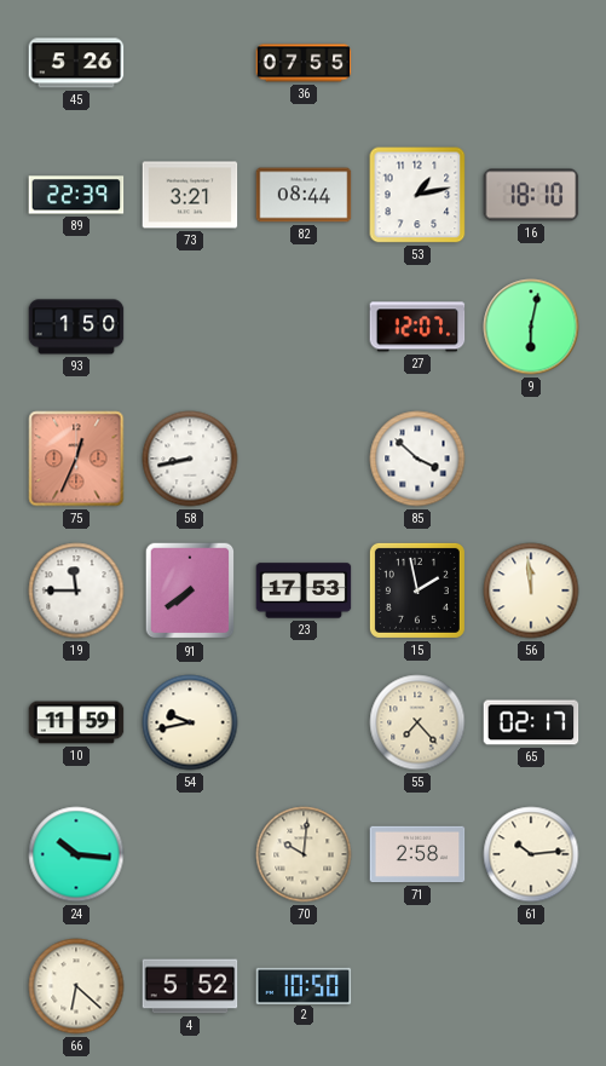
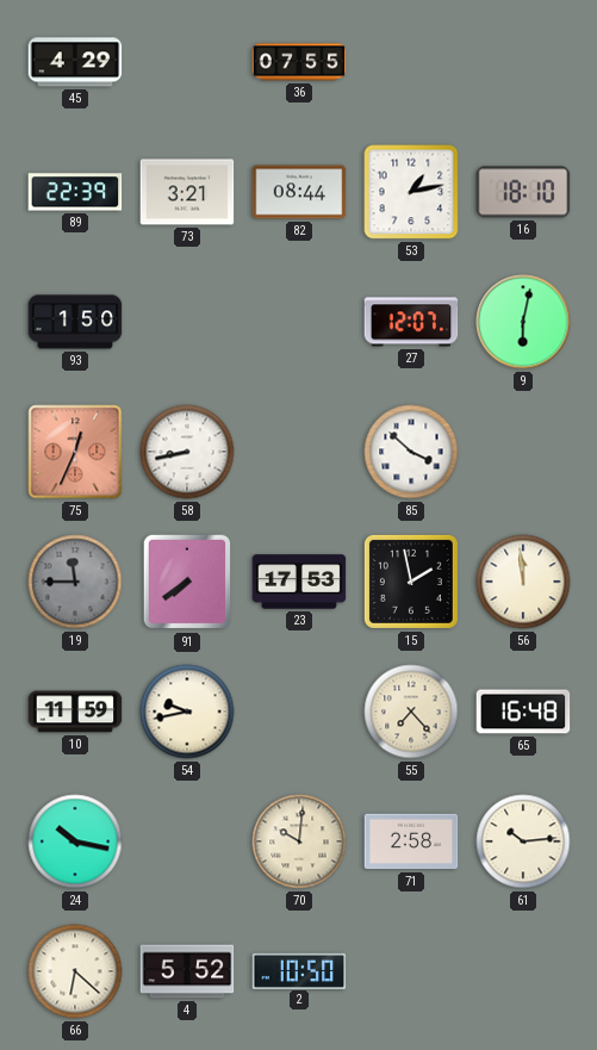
45: 5:26 -> 4:29 (75, 62)
19 dial: white -> grey (75, 582)
65: 02:17 -> 16:48 (523, 712)
24: 10:16 -> 10:17 (75, 841)
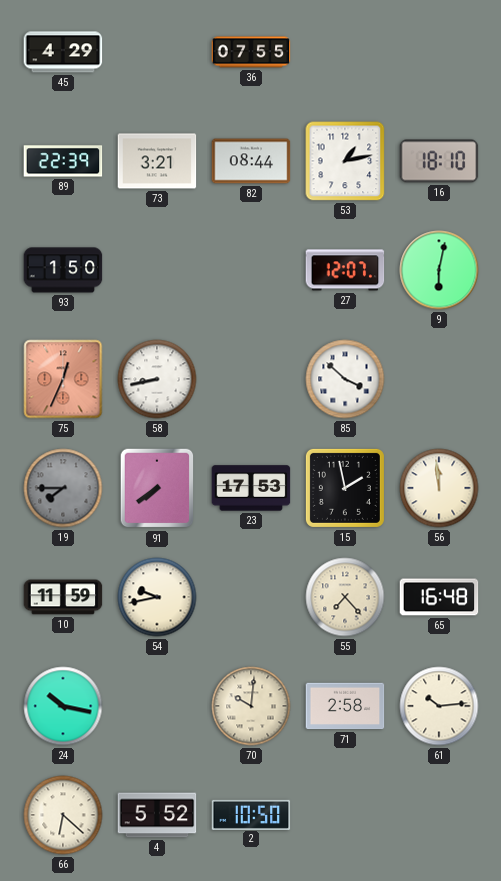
19: 11:45 -> 7:45 (63, 488)
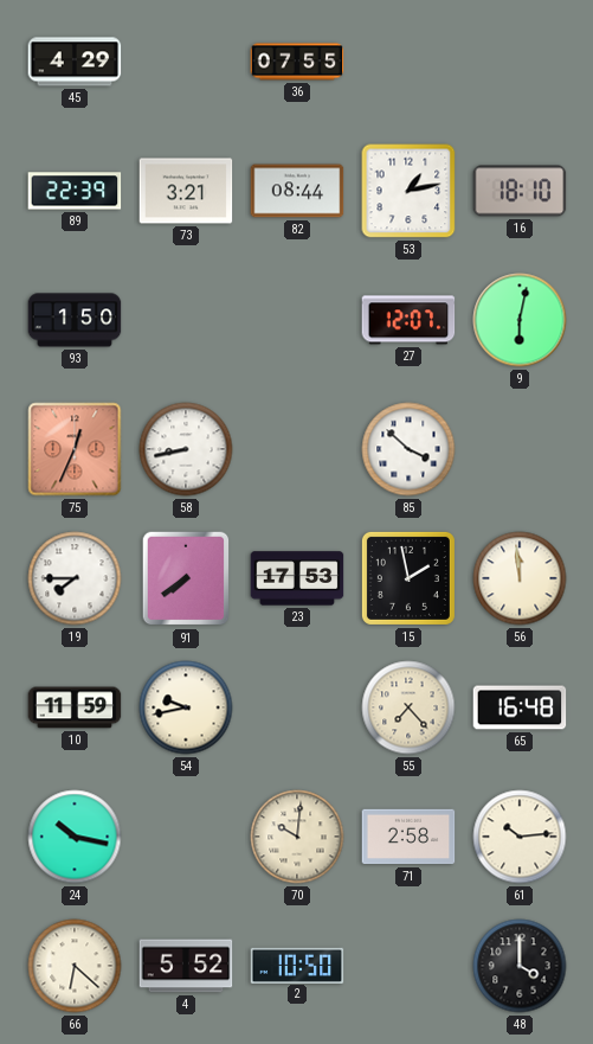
19 dial: grey -> white (75, 578)
48: none -> 4:00 (520, 966)
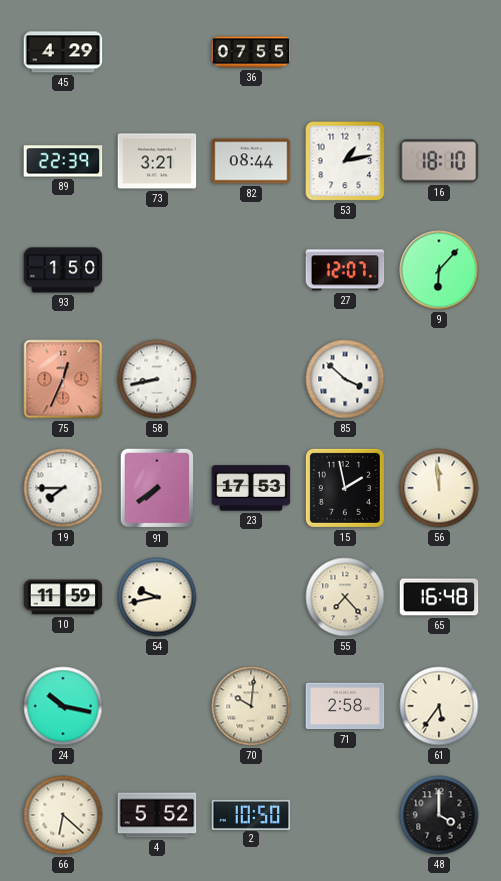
9: 6:02 -> 6:07 (439, 270)
61: 10:14 -> 5:36 (439, 706)
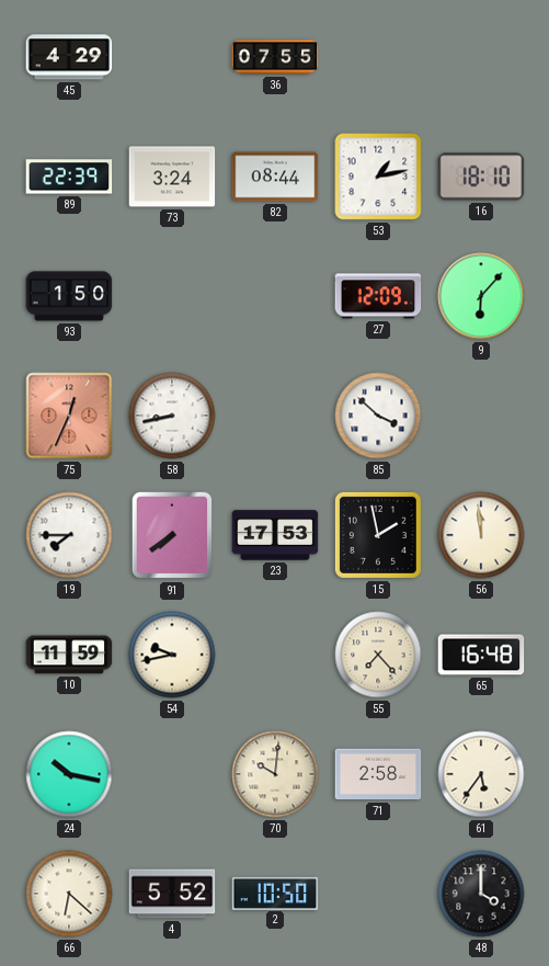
73: 3:21 -> 3:24 (172, 177)
27: 12:07 -> 12:09 (378, 296)
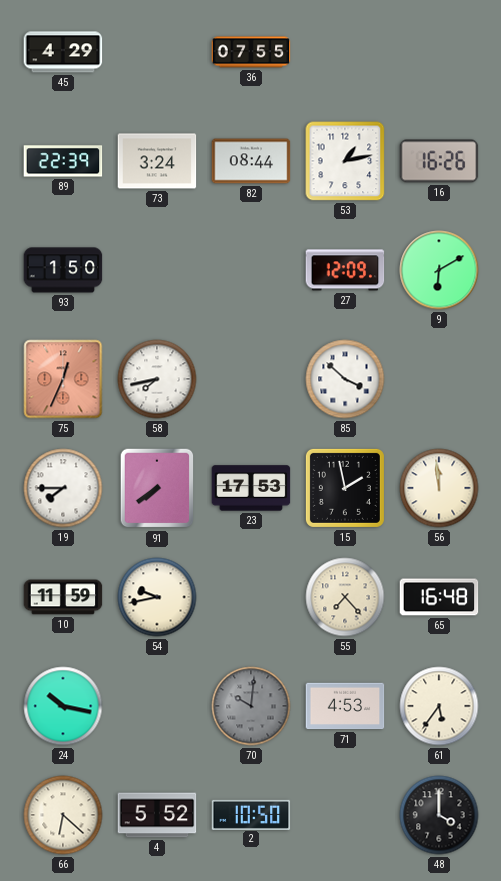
16: 18:10 -> 16:26 (439, 161)
9: 6:07 -> 6:10 (439, 270)
58: 8:43 -> 7:43 (157, 379)
70 dial: cream -> grey (251, 706)
71: 2:58 -> 4:53 (345, 706)
